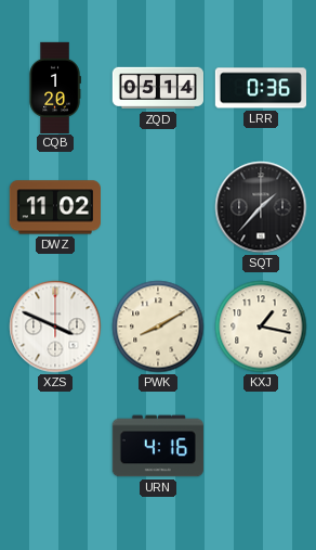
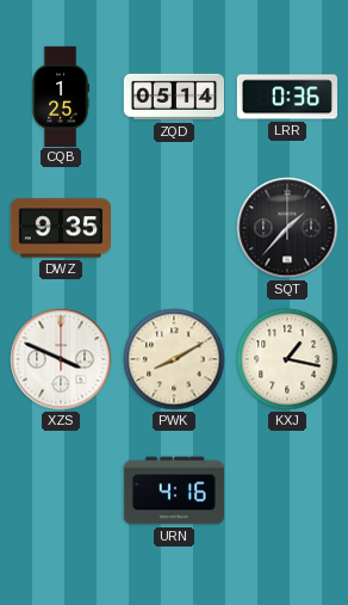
CQB: 1:20 -> 1:25 (61, 95)
DWZ: 11:02 -> 9:35 (60, 228)
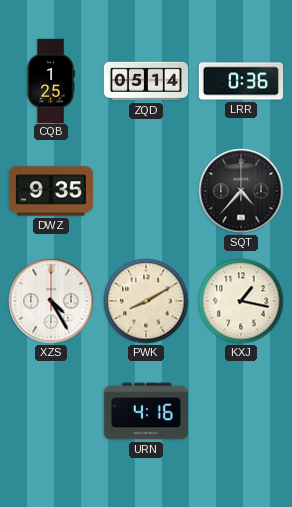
SQT: 1:37 -> 4:37 (241, 191)
XZS: 3:49 -> 4:25 (51, 301)
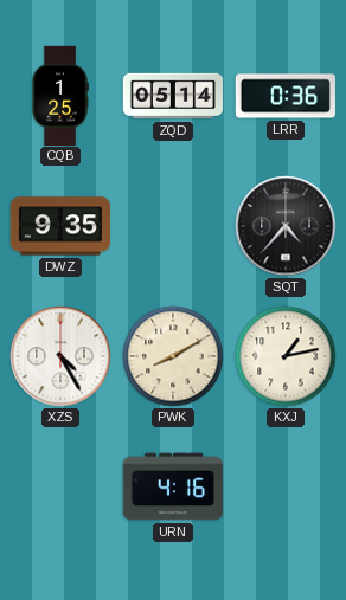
KXJ: 1:17 -> 1:13 (286, 356)
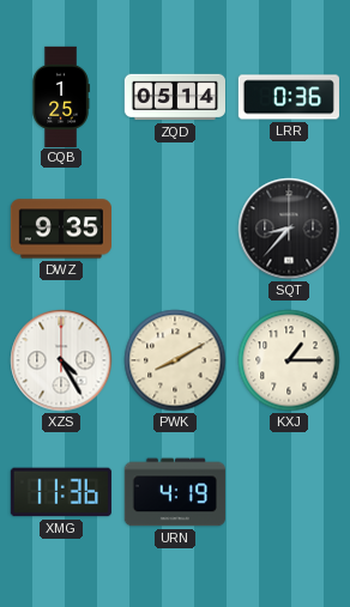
SQT: 4:37 -> 8:37 (289, 229)
KXJ: 1:13 -> 1:15 (289, 360)
XMG: none -> 11:36 (61, 492)
URN: 4:16 -> 4:19 (175, 492)
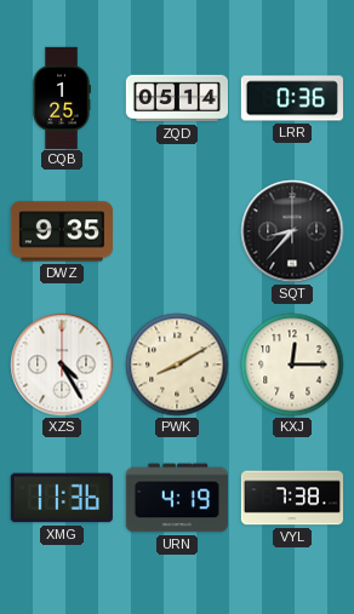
KXJ: 1:15 -> 12:15 (292, 365)
VYL: none -> 7:38 (291, 498)
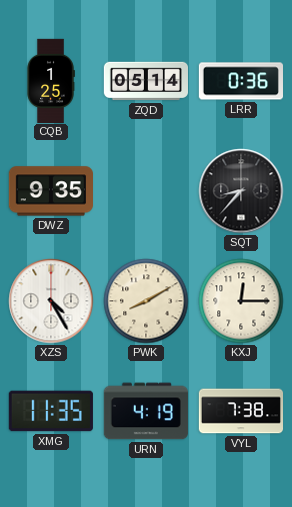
XMG: 11:36 -> 11:35 (51, 411)
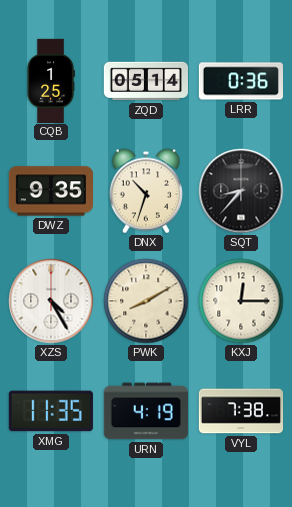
DNX: none -> 10:33 (146, 191)
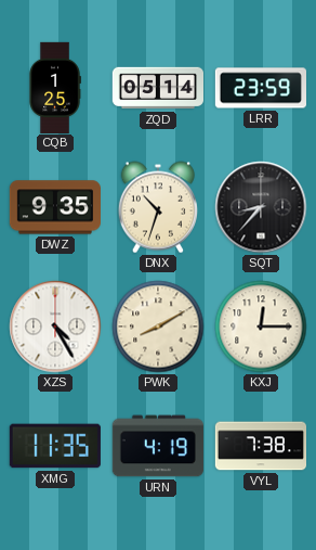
LRR: 0:36 -> 23:59 (260, 88)
